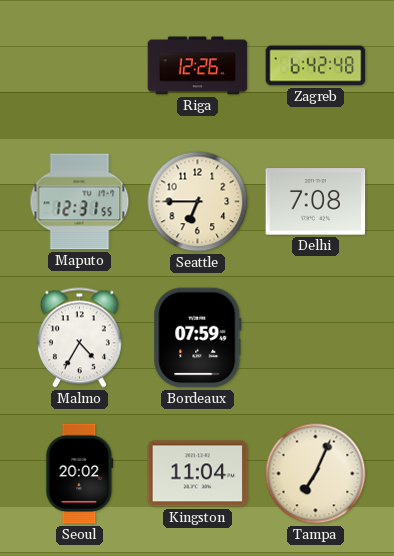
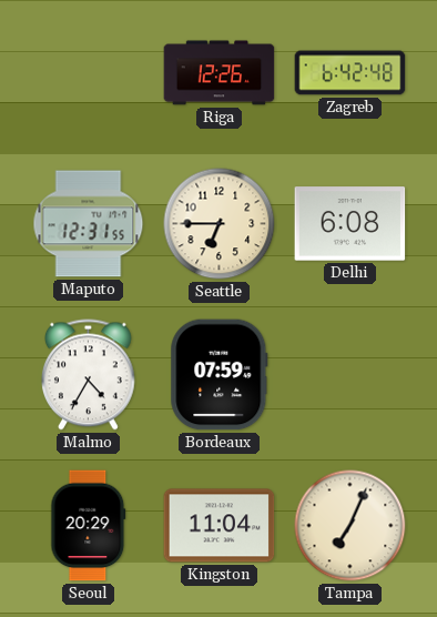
Delhi: 7:08 -> 6:08 (350, 224)
Seoul: 20:02 -> 20:29 (89, 526)
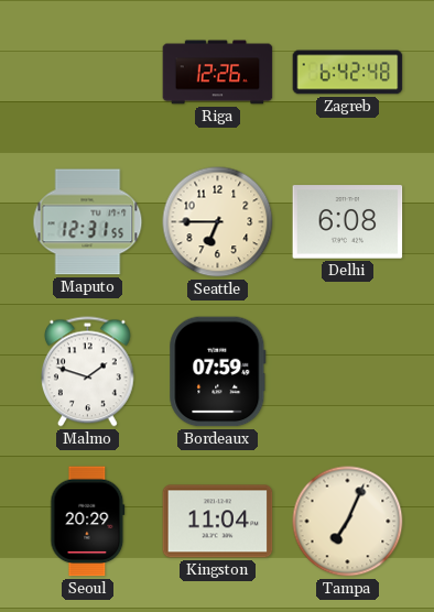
Malmo: 4:35 -> 1:48 (88, 372)
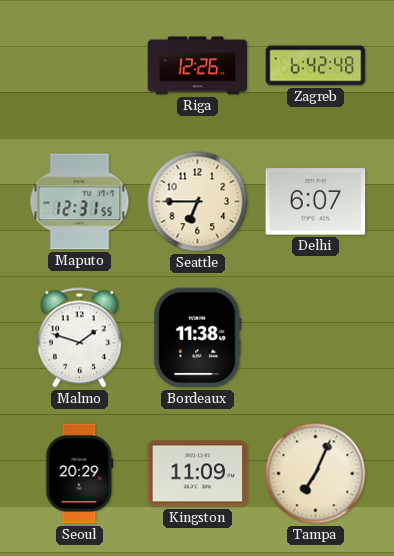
Delhi: 6:08 -> 6:07 (316, 202)
Bordeaux: 07:59 -> 11:38 (198, 338)
Kingston: 11:04 -> 11:09 (198, 474)
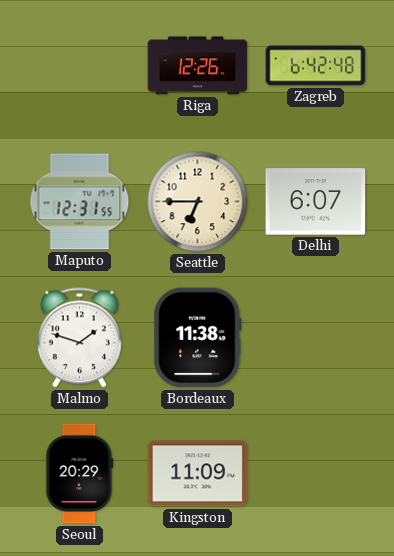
Tampa: 7:04 -> none (316, 474)
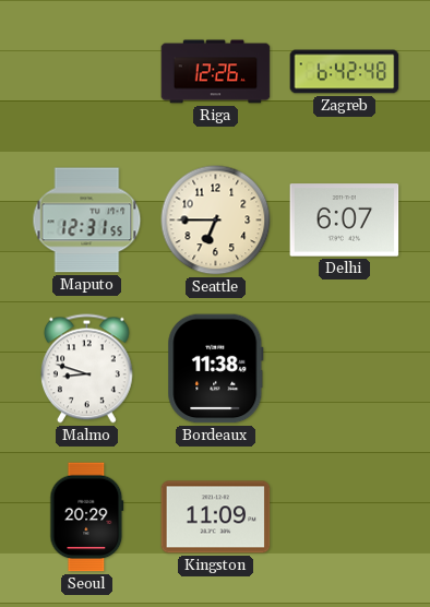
Malmo: 1:48 -> 8:48 (87, 369)
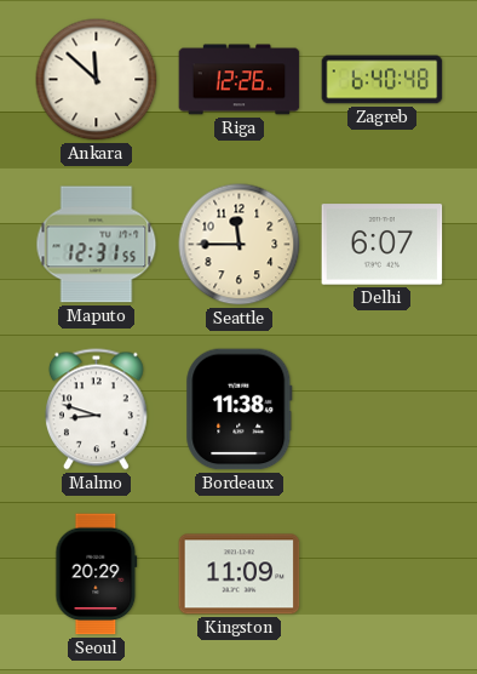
Ankara: none -> 11:52 (97, 80)
Zagreb: 6:42 -> 6:40 (383, 80)
Seattle: 6:45 -> 11:45 (240, 245)
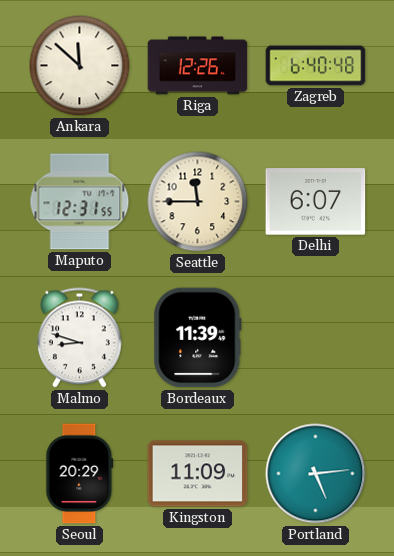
Bordeaux: 11:38 -> 11:39 (198, 338)
Portland: none -> 5:14 (316, 474)
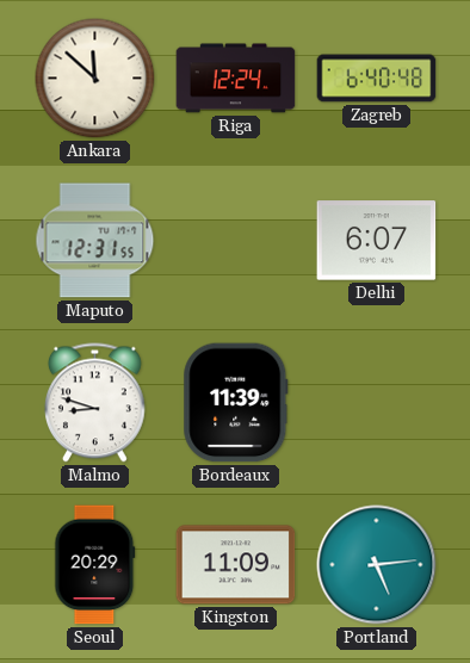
Riga: 12:26 -> 12:24 (236, 79)
Seattle: 11:45 -> none (198, 202)
